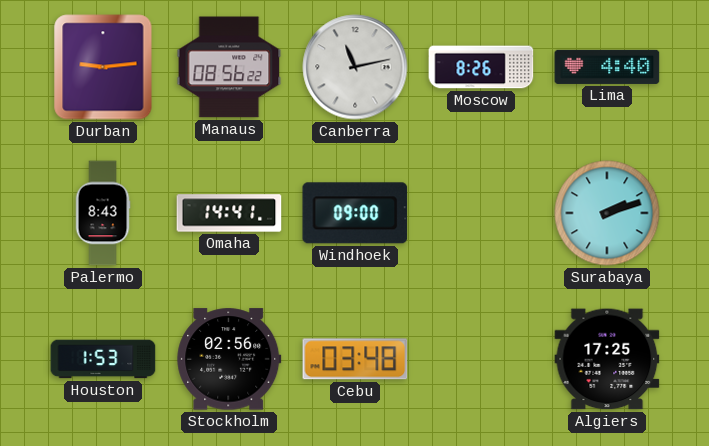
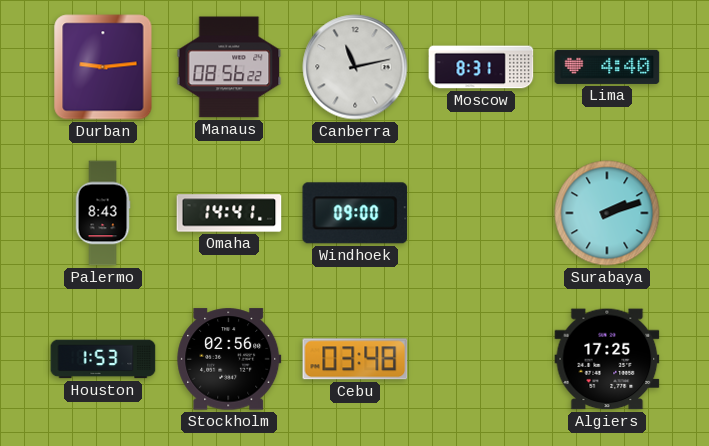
Moscow: 8:26 -> 8:31 (481, 67)
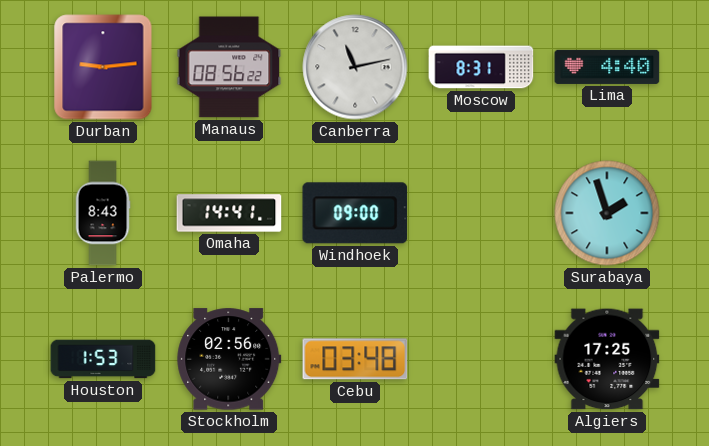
Surabaya: 2:12 -> 1:57 (607, 213)
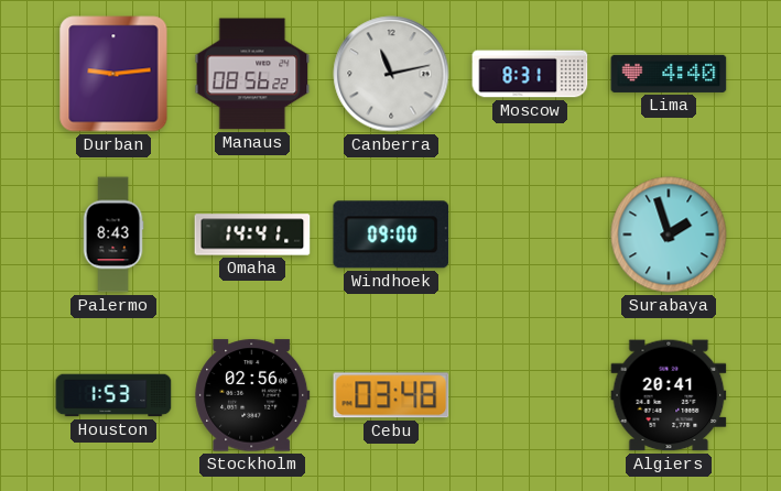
Algiers: 17:25 -> 20:41 (669, 395)
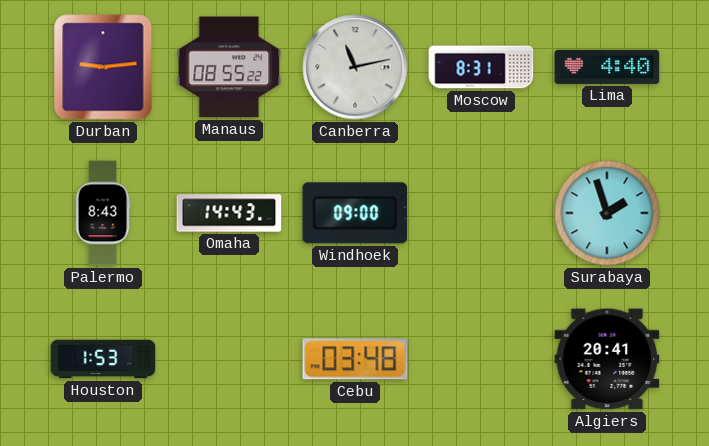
Manaus: 08:56 -> 08:55 (229, 67)
Omaha: 14:41 -> 14:43 (229, 213)
Stockholm: 02:56 -> none (252, 395)
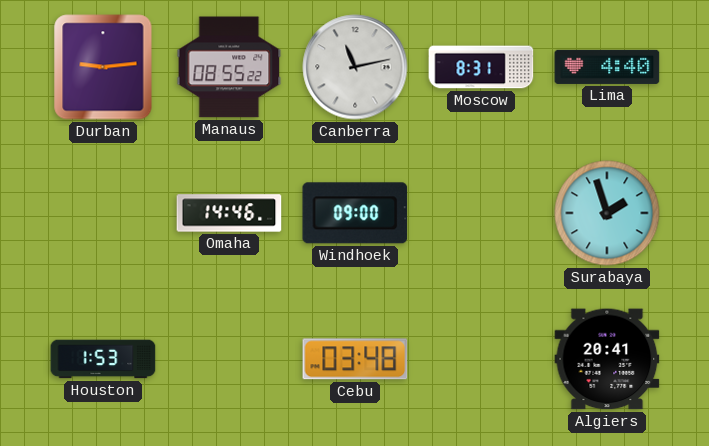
Palermo: 8:43 -> none (103, 213)
Omaha: 14:43 -> 14:46 (229, 213)
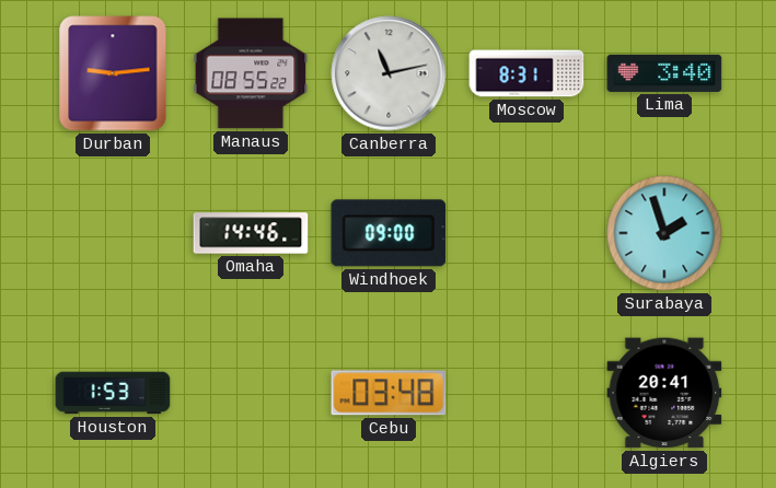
Lima: 4:40 -> 3:40 (664, 73)
